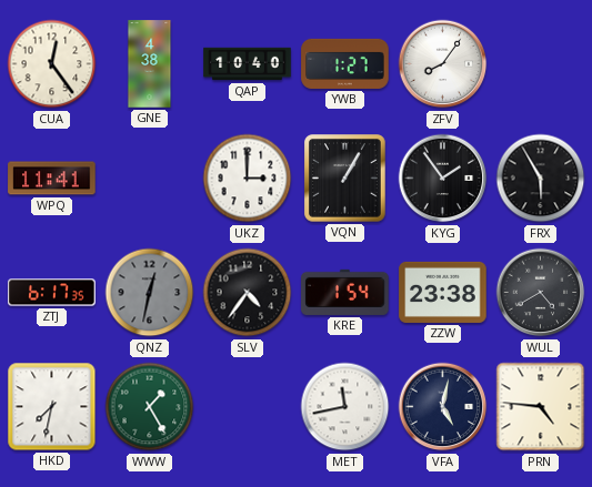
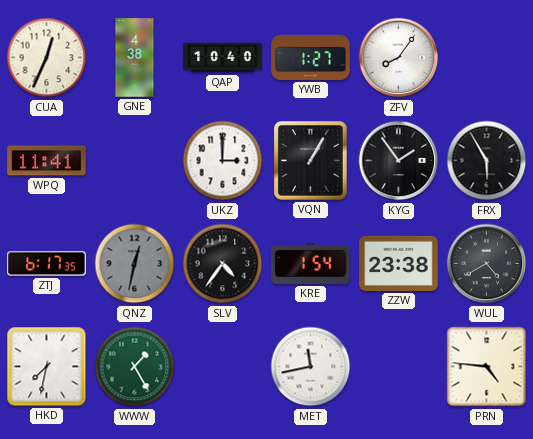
CUA: 12:24 -> 12:34 (47, 58)
VFA: 5:02 -> none (443, 407)
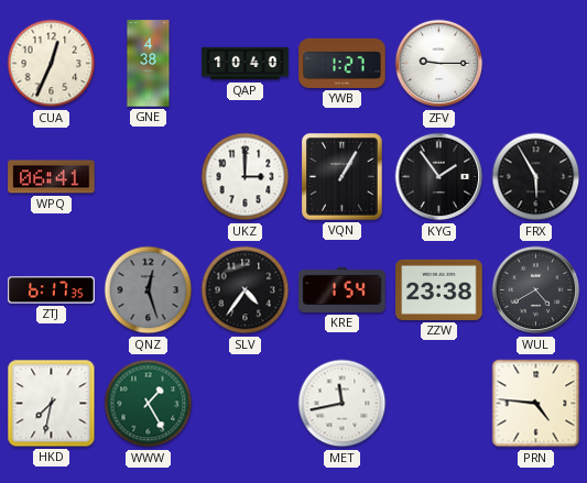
ZFV: 8:06 -> 9:15 (439, 64)
WPQ: 11:41 -> 06:41 (52, 177)
QNZ: 12:32 -> 12:27 (149, 290)
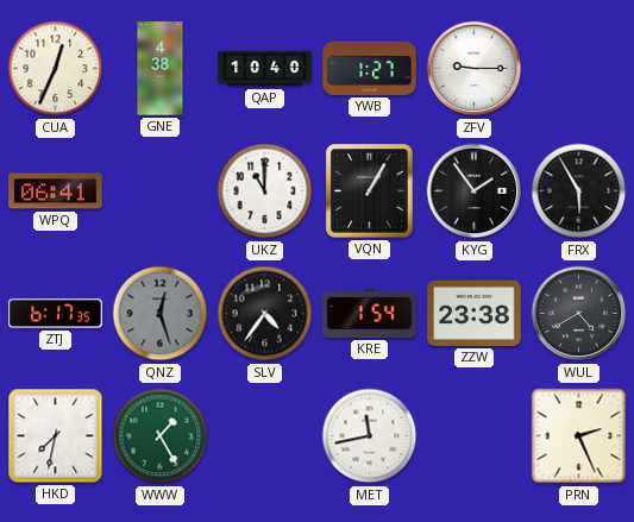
UKZ: 3:00 -> 11:00 (265, 191)
PRN: 4:46 -> 2:26 (579, 436)
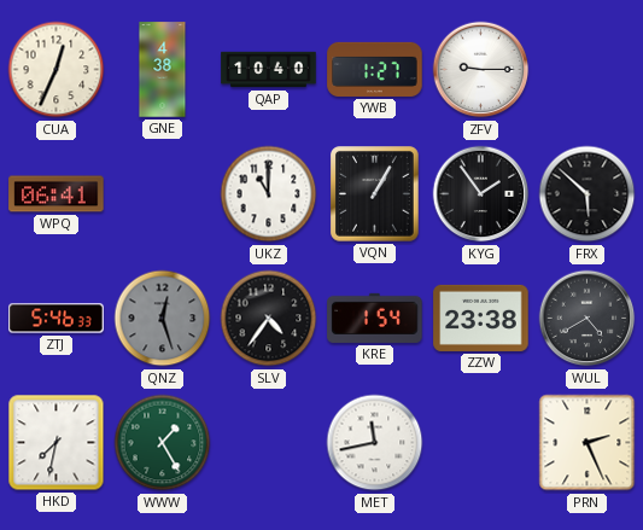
FRX: 5:55 -> 5:52 (588, 194)
ZTJ: 6:17 -> 5:46 (57, 319)
